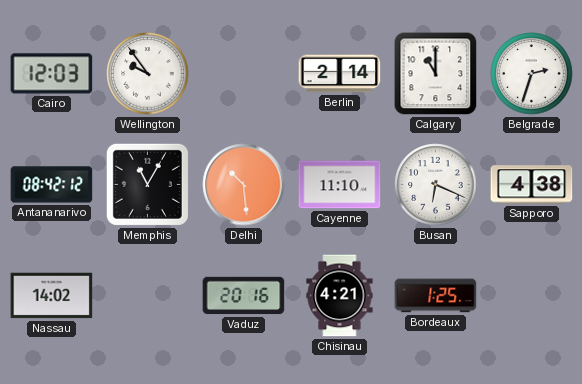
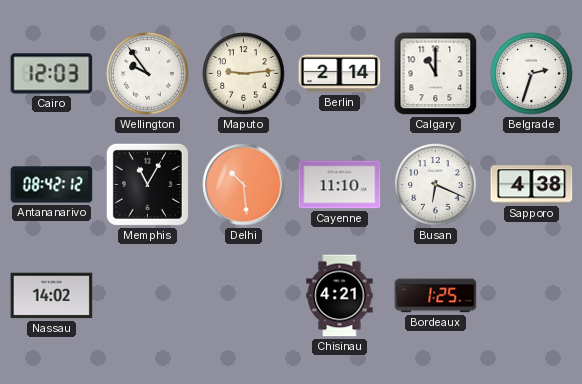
Maputo: none -> 9:14 (244, 74)
Vaduz: 20:16 -> none (244, 296)
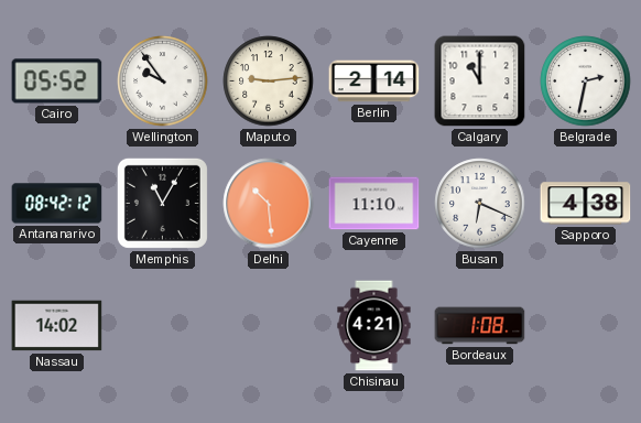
Cairo: 12:03 -> 05:52 (57, 82)
Belgrade: 2:33 -> 2:32 (586, 82)
Bordeaux: 1:25 -> 1:08 (480, 326)
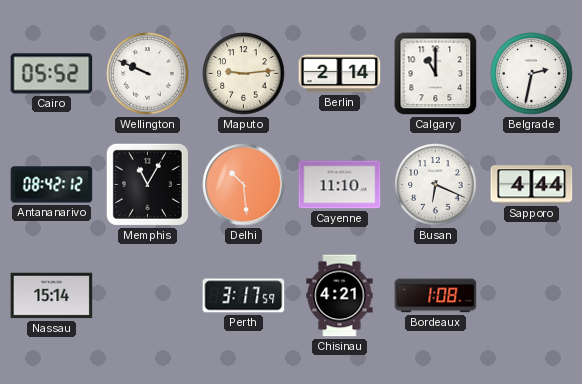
Wellington: 9:54 -> 9:49 (148, 74)
Sapporo: 4:38 -> 4:44 (532, 185)
Nassau: 14:02 -> 15:14 (52, 296)
Perth: none -> 3:17 (244, 296)
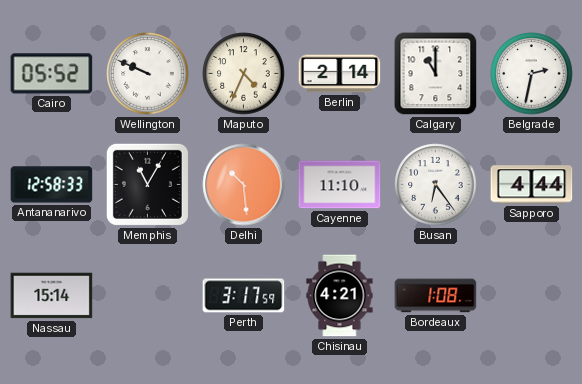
Maputo: 9:14 -> 4:34 (244, 74)
Antananarivo: 08:42 -> 12:58 (52, 185)
Busan: 6:19 -> 6:24 (436, 185)
